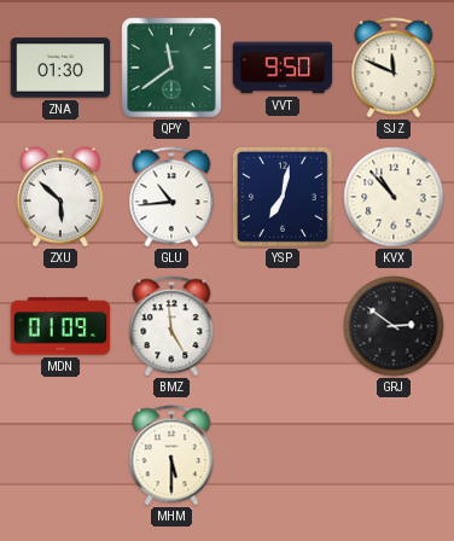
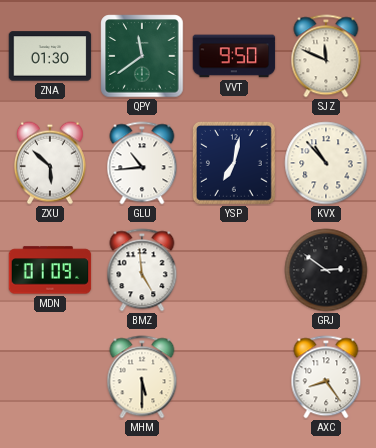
AXC: none -> 8:24 (326, 377)
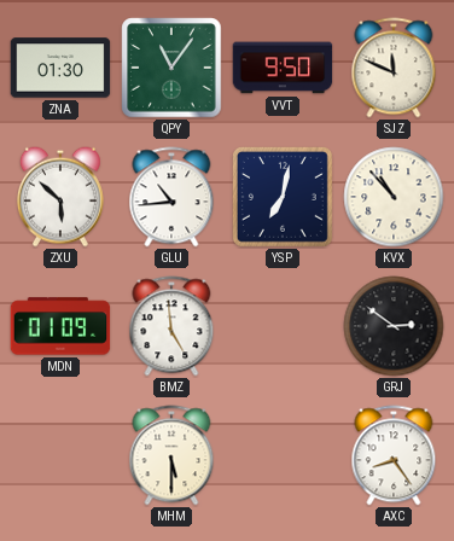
QPY: 11:39 -> 11:06 (171, 68)
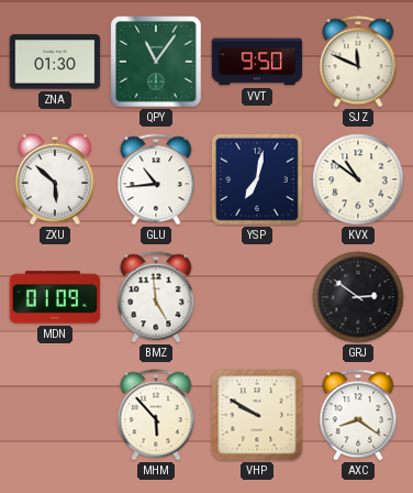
KVX: 10:53 -> 10:51 (358, 179)
MHM: 5:30 -> 5:53 (156, 415)
VHP: none -> 9:50 (257, 415)
AXC: 8:24 -> 8:21 (358, 415)
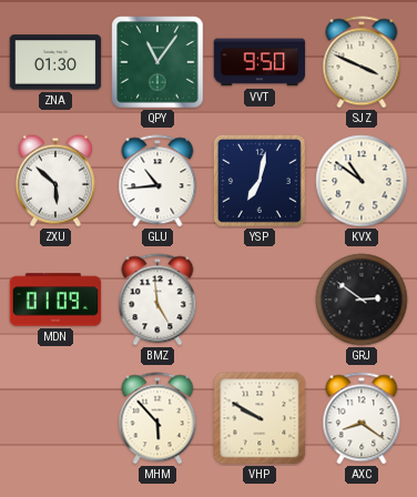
SJZ: 11:49 -> 3:49 (362, 62)
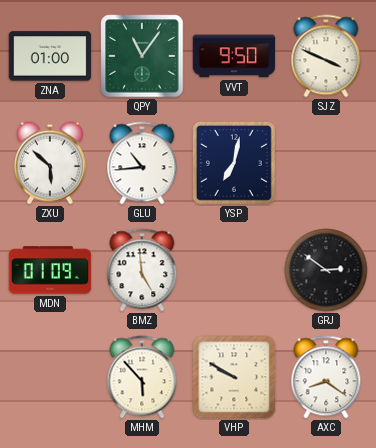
ZNA: 01:30 -> 01:00 (50, 56)
KVX: 10:51 -> none (362, 181)
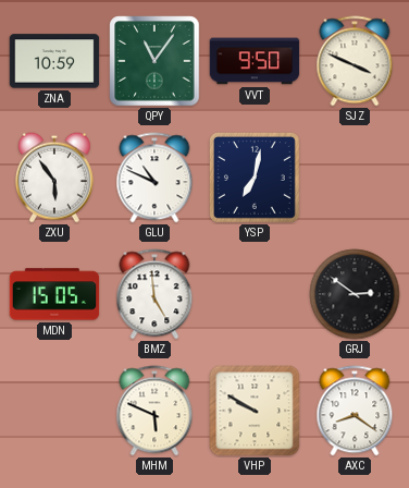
ZNA: 01:00 -> 10:59 (54, 61)
ZXU: 5:52 -> 5:54 (54, 178)
GLU: 10:44 -> 10:49 (154, 178)
MDN: 01:09 -> 15:05 (54, 294)
MHM: 5:53 -> 5:49 (154, 411)
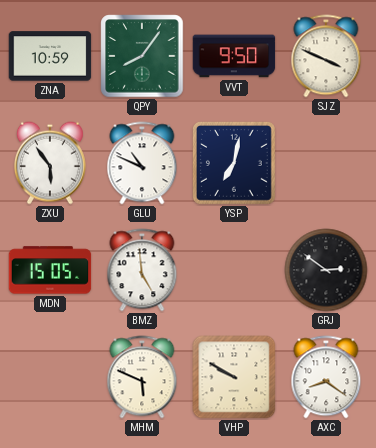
QPY: 11:06 -> 8:06 (142, 56)
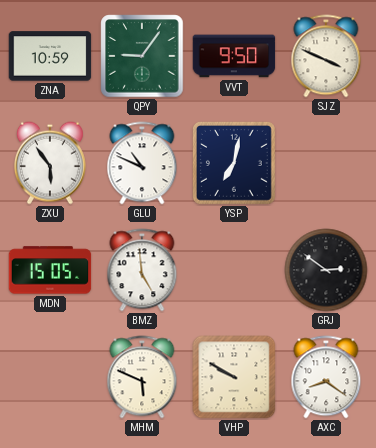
QPY: 8:06 -> 9:06 (142, 56)
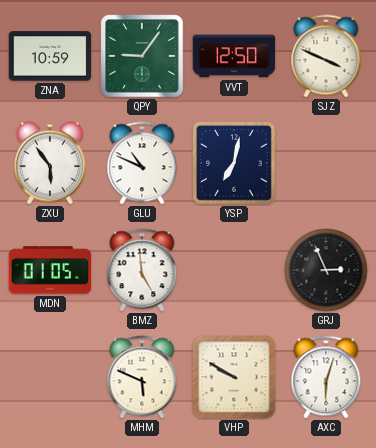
VVT: 9:50 -> 12:50 (234, 56)
MDN: 15:05 -> 01:05 (50, 270)
GRJ: 2:51 -> 2:56 (326, 270)
AXC: 8:21 -> 6:03 (326, 377)
